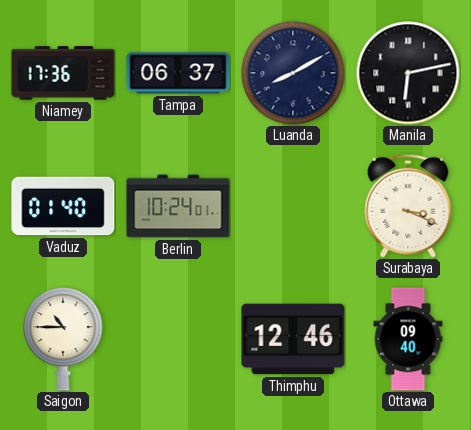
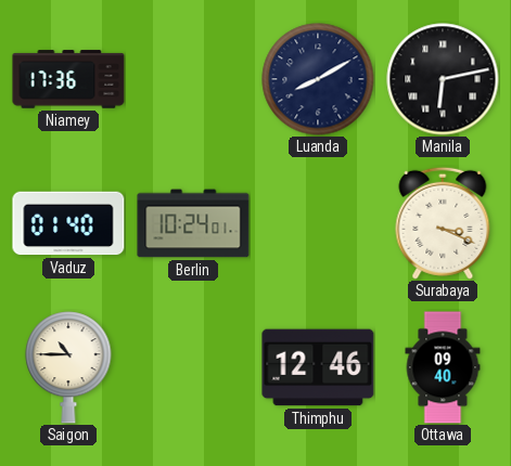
Tampa: 06:37 -> none (178, 73)
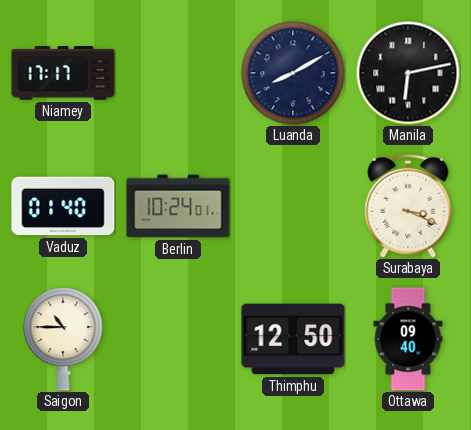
Niamey: 17:36 -> 17:17 (63, 73)
Thimphu: 12:46 -> 12:50 (293, 339)
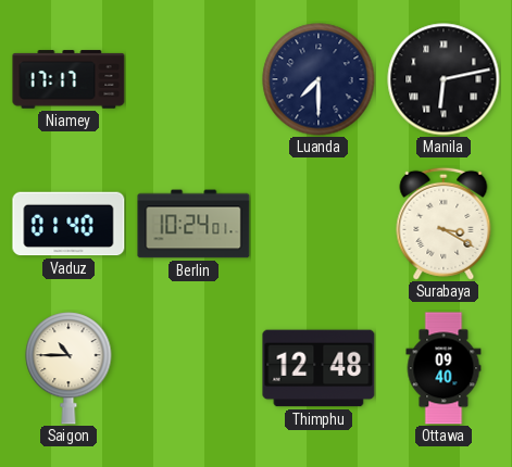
Luanda: 8:10 -> 7:30 (319, 79)
Surabaya: 3:19 -> 3:20 (444, 224)
Thimphu: 12:50 -> 12:48 (319, 368)
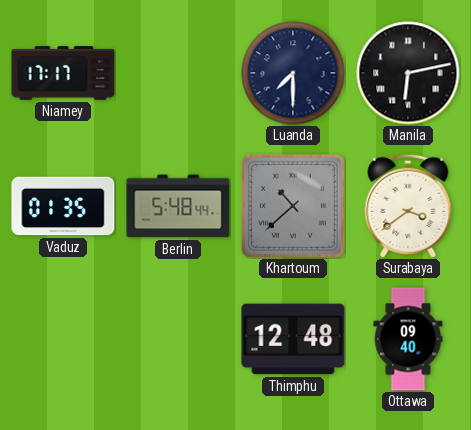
Vaduz: 01:40 -> 01:35 (63, 206)
Berlin: 10:24 -> 5:48 (178, 206)
Khartoum: none -> 10:38 (293, 206)
Surabaya: 3:20 -> 3:39 (408, 206)
Saigon: 10:45 -> none (68, 368)
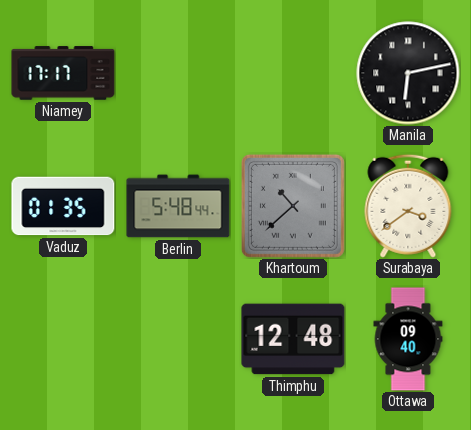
Luanda: 7:30 -> none (293, 73)
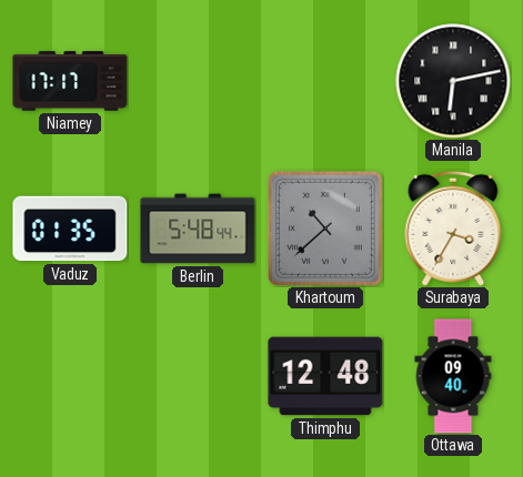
Surabaya: 3:39 -> 3:35 (453, 229)
